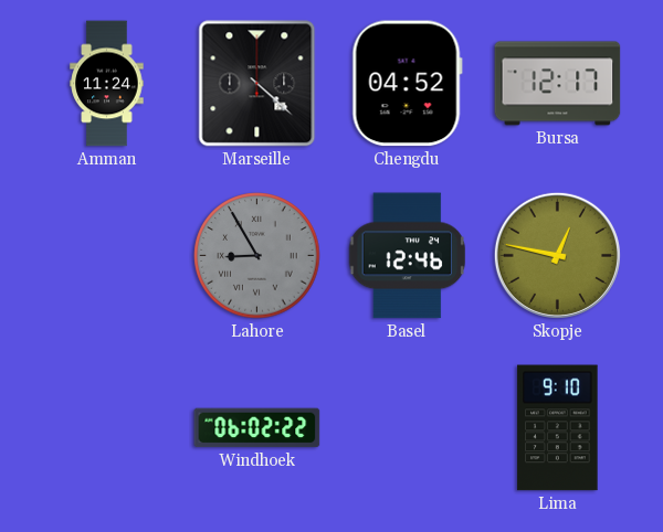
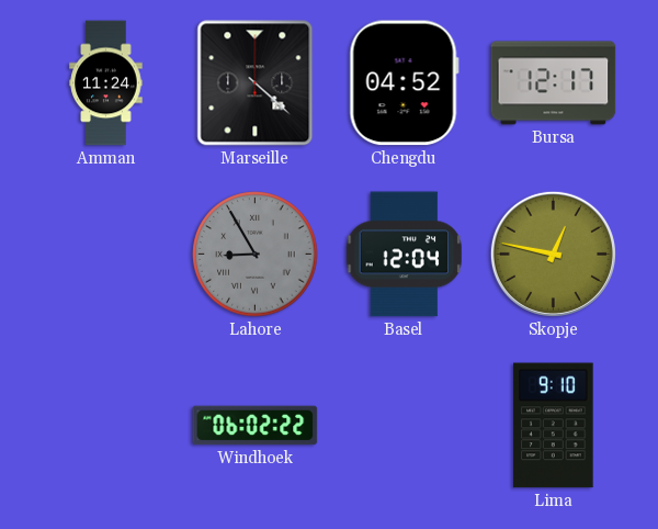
Basel: 12:46 -> 12:04 (405, 255)
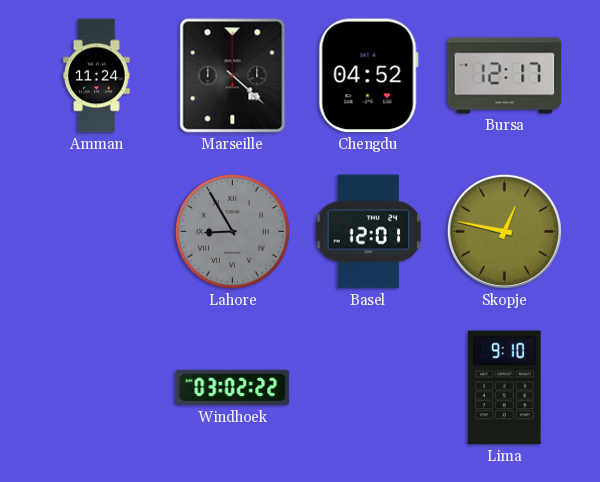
Basel: 12:04 -> 12:01 (369, 232)
Windhoek: 06:02 -> 03:02 (233, 388)
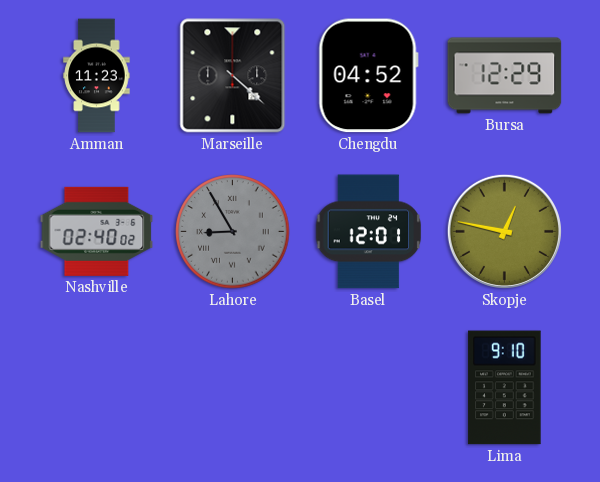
Amman: 11:24 -> 11:23 (97, 76)
Bursa: 12:17 -> 12:29 (505, 76)
Nashville: none -> 02:40 (97, 231)
Windhoek: 03:02 -> none (233, 388)
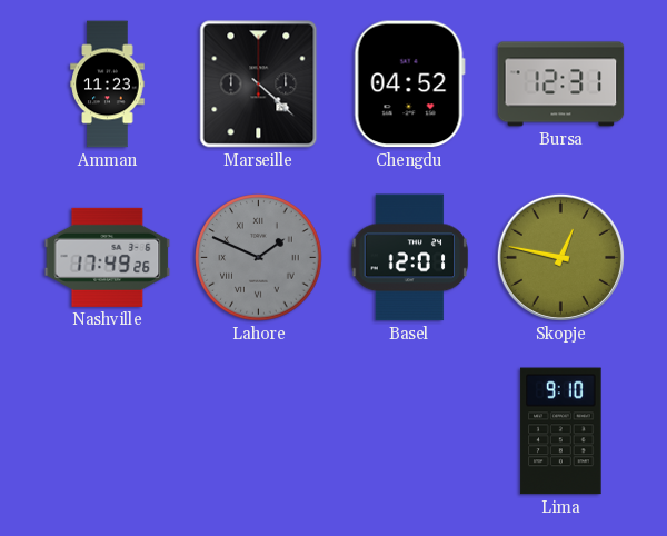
Bursa: 12:29 -> 12:31 (561, 85)
Nashville: 02:40 -> 17:49 (108, 257)
Lahore: 8:55 -> 1:49 (259, 258)
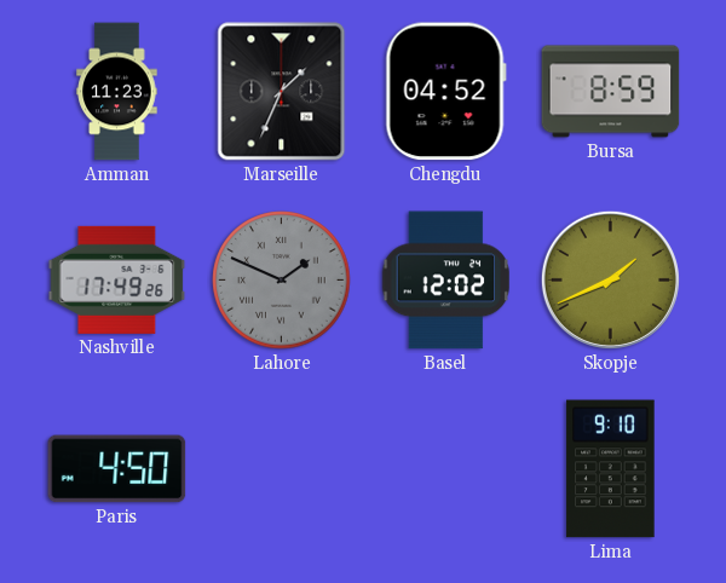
Marseille: 4:22 -> 1:34 (282, 92)
Bursa: 12:31 -> 8:59 (611, 92)
Basel: 12:01 -> 12:02 (446, 281)
Skopje: 12:47 -> 1:41 (610, 279)
Paris: none -> 4:50 (117, 469)
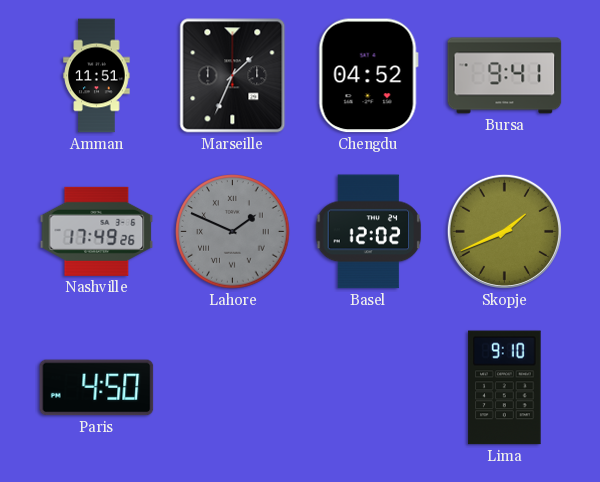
Amman: 11:23 -> 11:51 (97, 76)
Bursa: 8:59 -> 9:41 (505, 76)
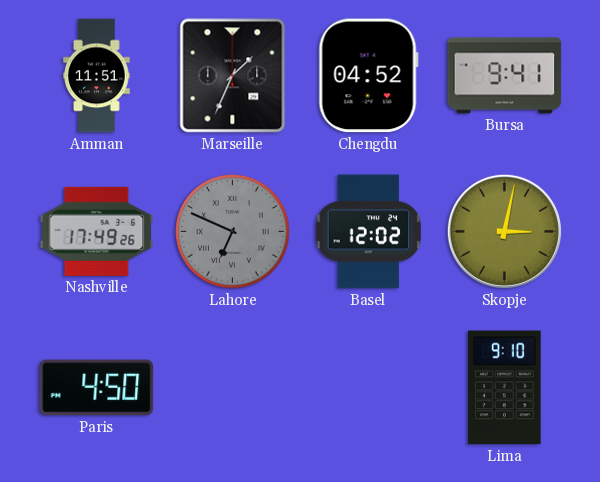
Lahore: 1:49 -> 6:49 (233, 232)
Skopje: 1:41 -> 3:02 (504, 231)
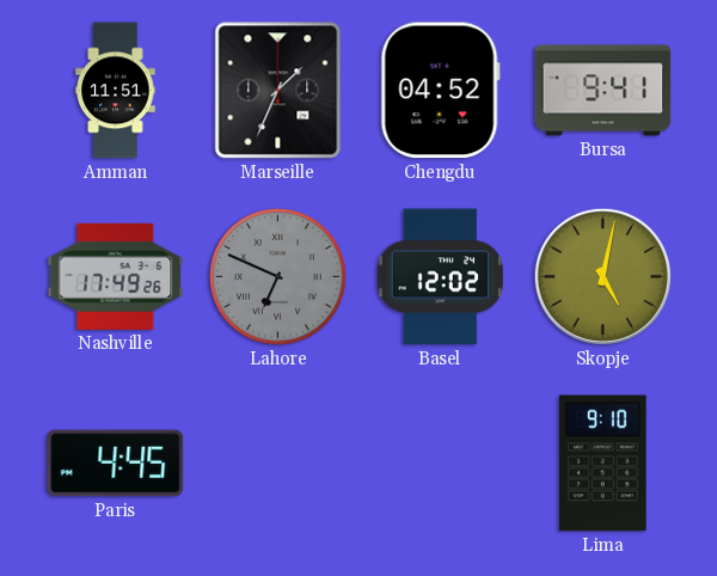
Skopje: 3:02 -> 5:02 (602, 276)
Paris: 4:50 -> 4:45 (116, 464)
